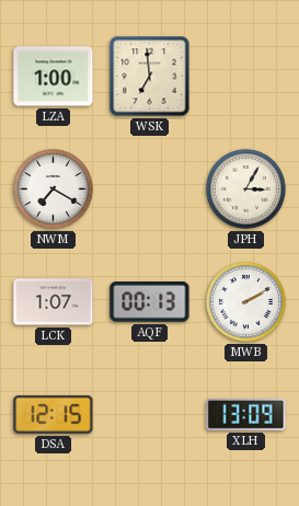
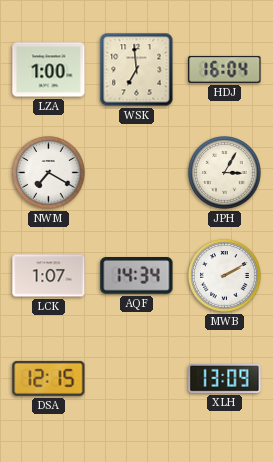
HDJ: none -> 16:04 (225, 69)
AQF: 00:13 -> 14:34 (137, 276)
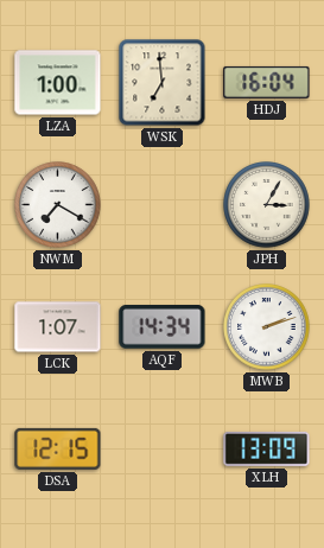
MWB: 2:10 -> 2:12 (267, 327)
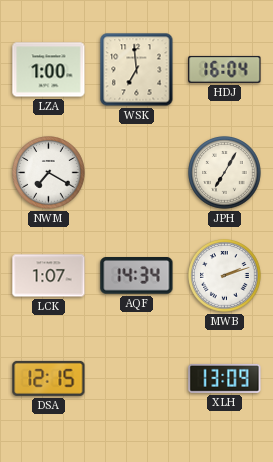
JPH: 3:05 -> 7:05 (225, 173)
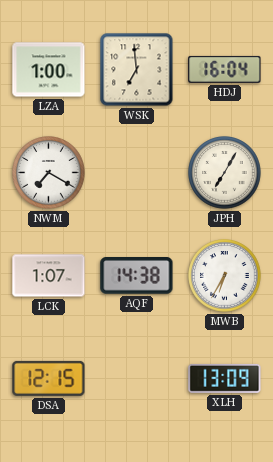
AQF: 14:34 -> 14:38 (137, 276)
MWB: 2:12 -> 6:35 (225, 276)
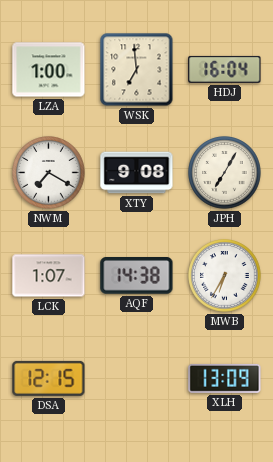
XTY: none -> 9:08 (137, 173)
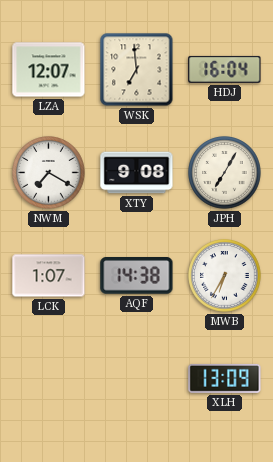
LZA: 1:00 -> 12:07 (49, 70)
DSA: 12:15 -> none (49, 378)
